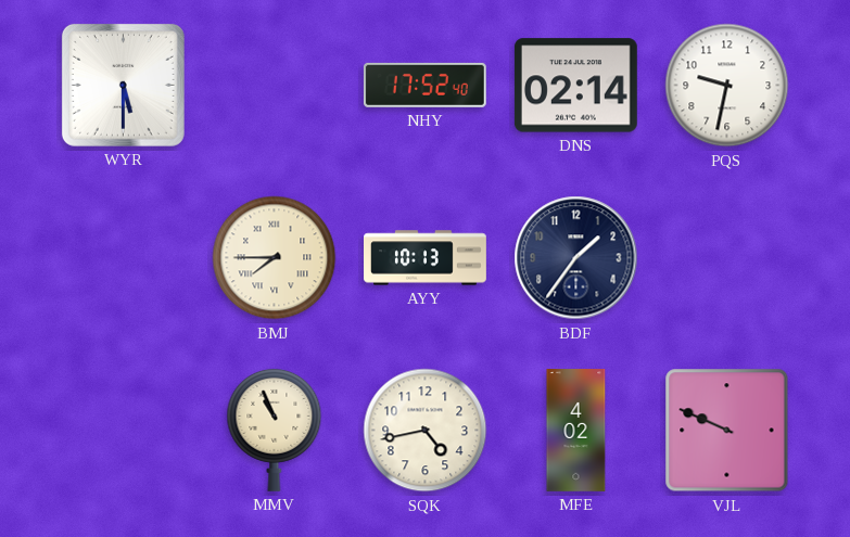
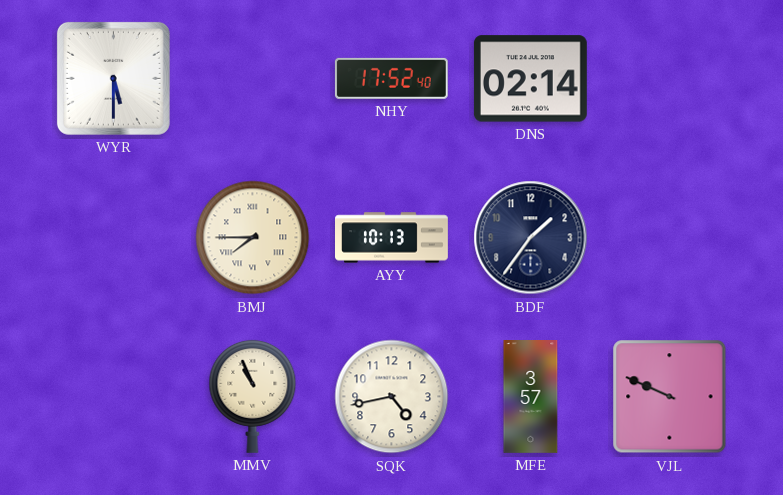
PQS: 9:32 -> none (727, 86)
MFE: 4:02 -> 3:57 (531, 397)
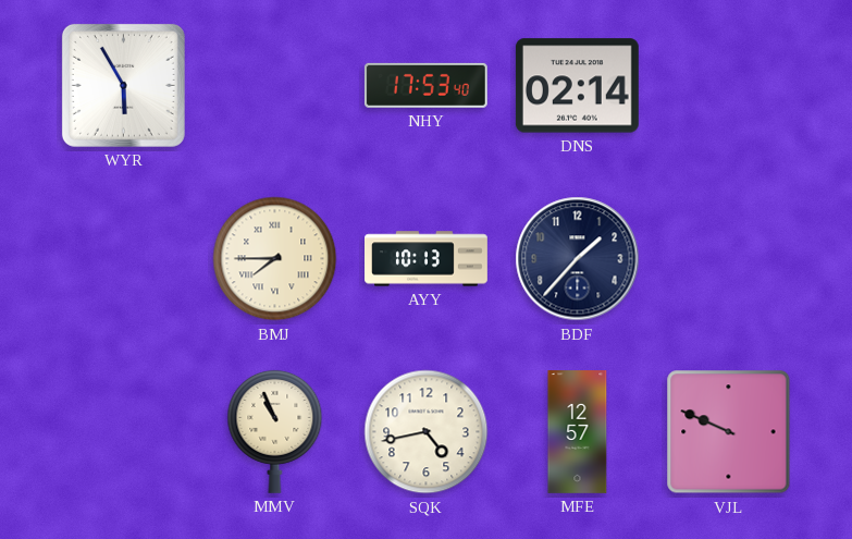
WYR: 5:30 -> 5:55 (123, 85)
NHY: 17:52 -> 17:53 (425, 85)
BDF: 1:36 -> 1:37 (578, 259)
MFE: 3:57 -> 12:57 (578, 432)
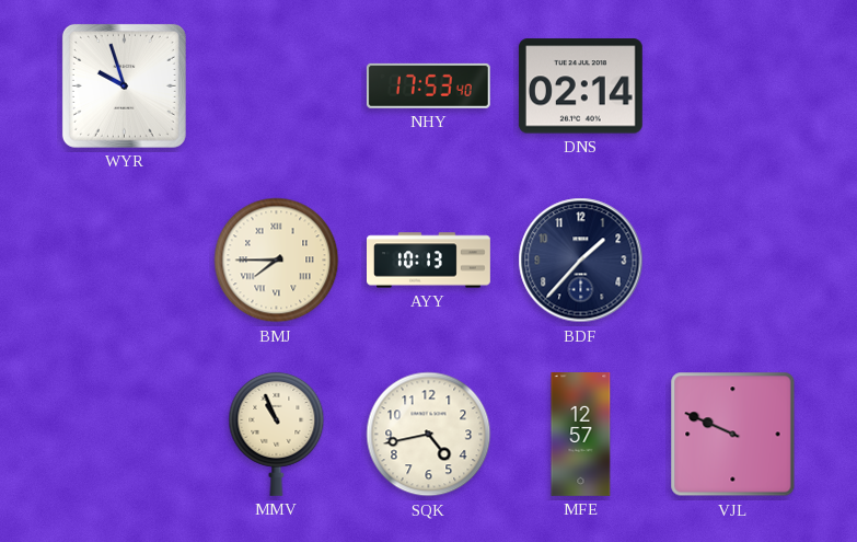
WYR: 5:55 -> 9:57 (124, 85)
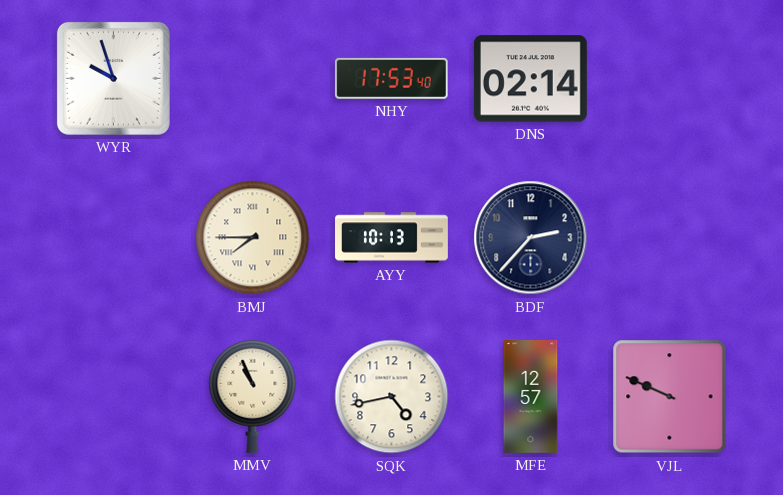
BDF: 1:37 -> 2:37 (531, 238)
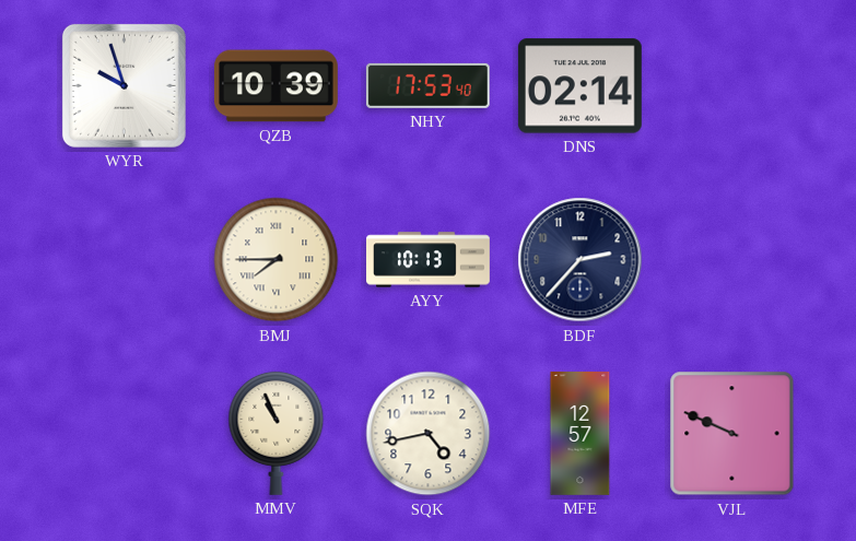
QZB: none -> 10:39 (275, 86)
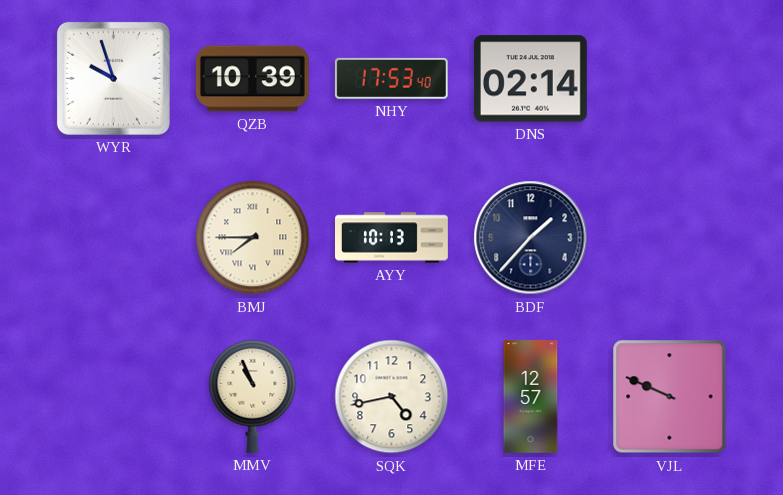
BDF: 2:37 -> 1:37 (531, 238)
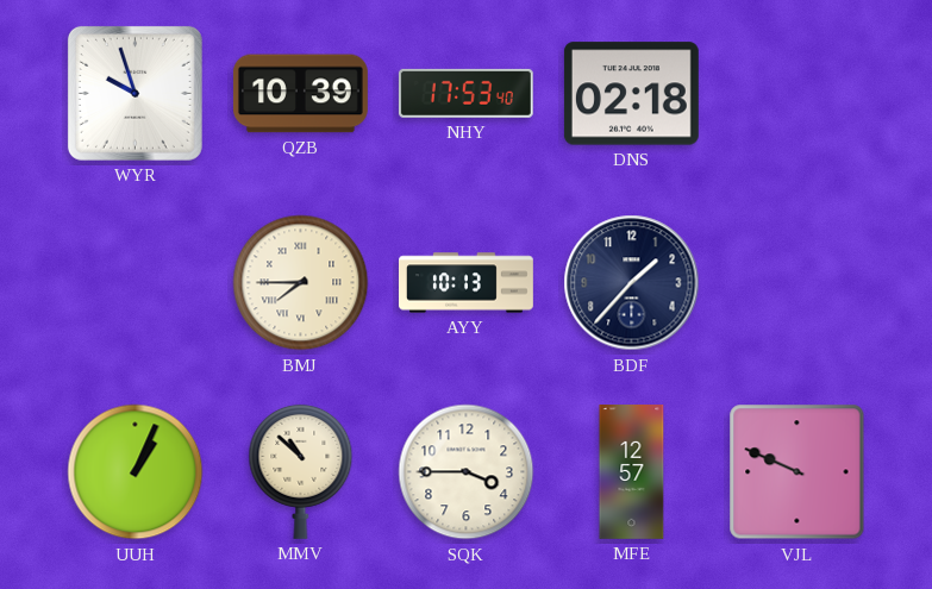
DNS: 02:14 -> 02:18 (631, 94)
UUH: none -> 1:04 (136, 472)
MMV: 10:56 -> 10:52 (301, 471)
SQK: 4:43 -> 3:45 (467, 472)
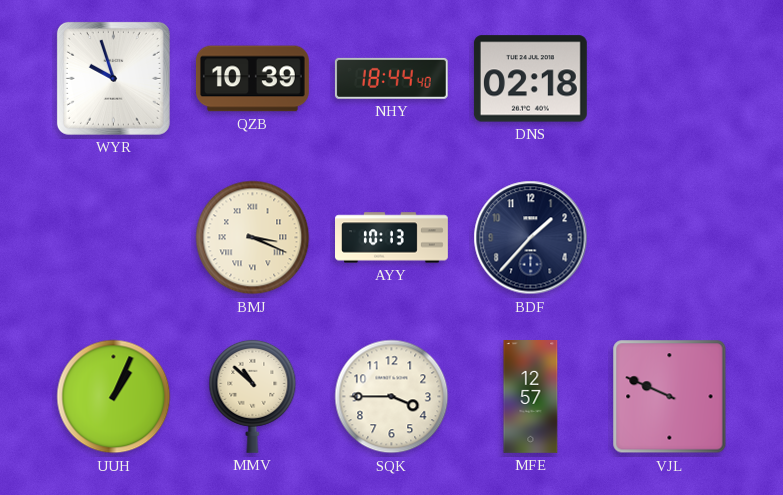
NHY: 17:53 -> 18:44 (391, 78)
BMJ: 7:45 -> 3:19 (253, 238)
